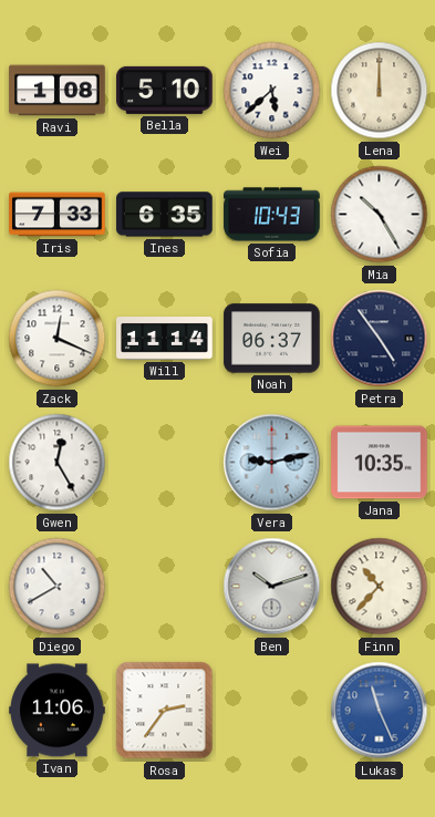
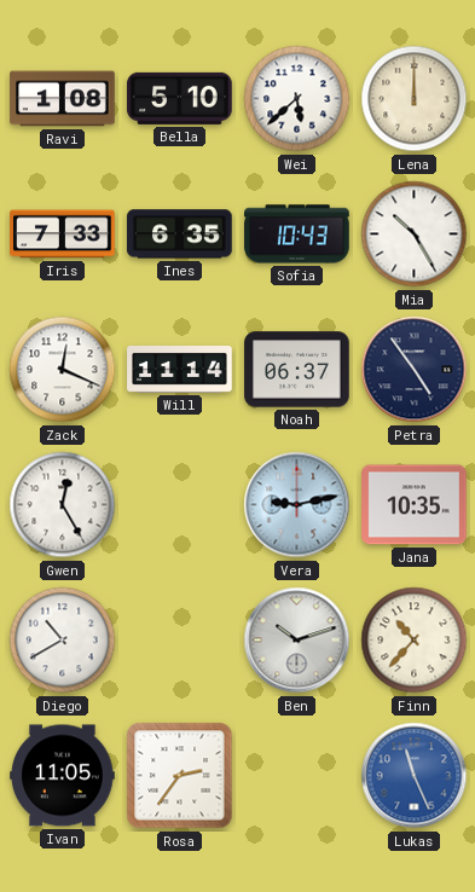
Ivan: 11:06 -> 11:05 (63, 776)
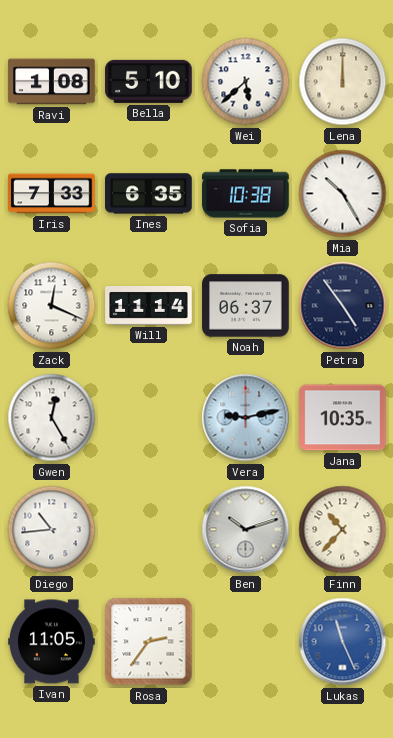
Sofia: 10:43 -> 10:38 (246, 194)
Diego: 10:40 -> 10:44 (52, 530)
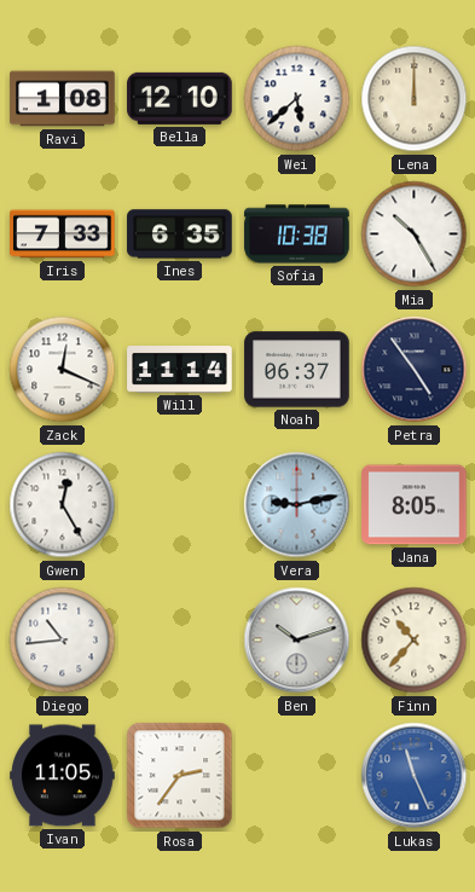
Bella: 5:10 -> 12:10 (180, 98)
Jana: 10:35 -> 8:05 (415, 505)
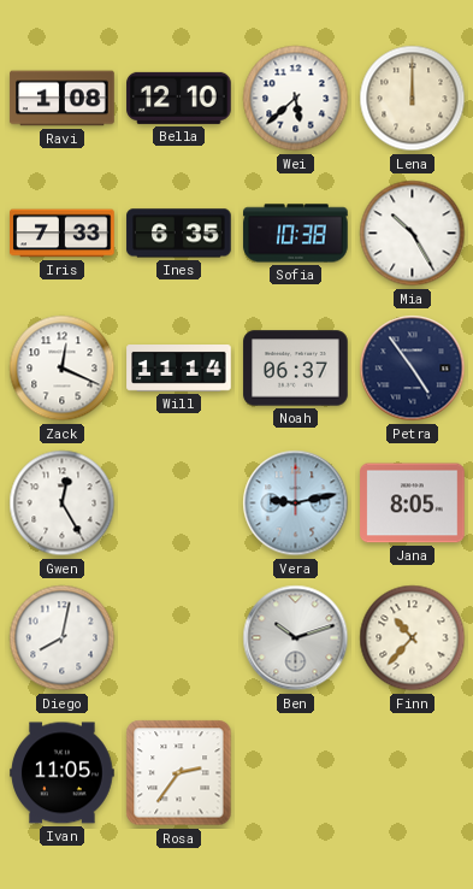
Diego: 10:44 -> 8:02 (63, 638)
Lukas: 11:26 -> none (415, 776)
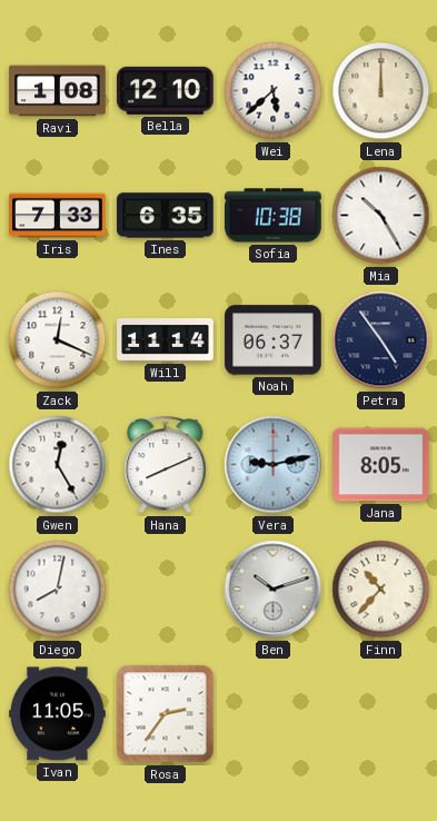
Hana: none -> 8:11 (166, 465)
